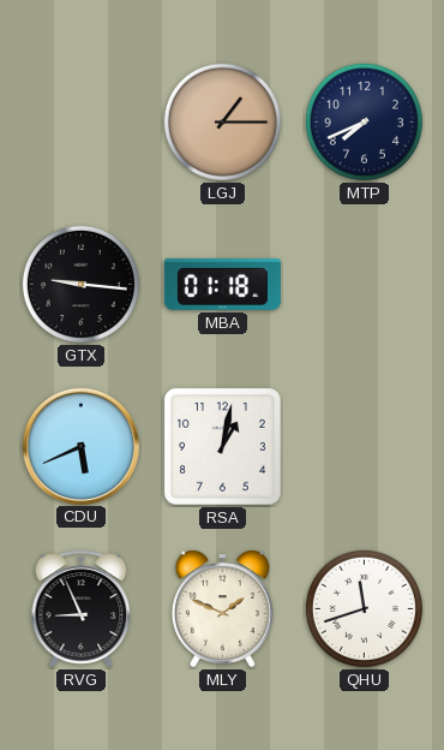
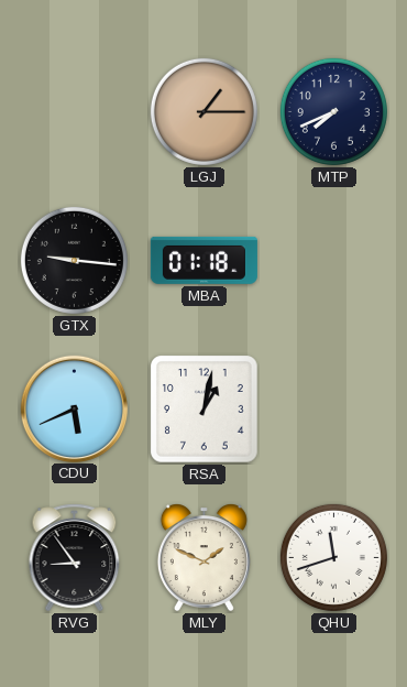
RVG: 8:56 -> 8:54 (75, 558)
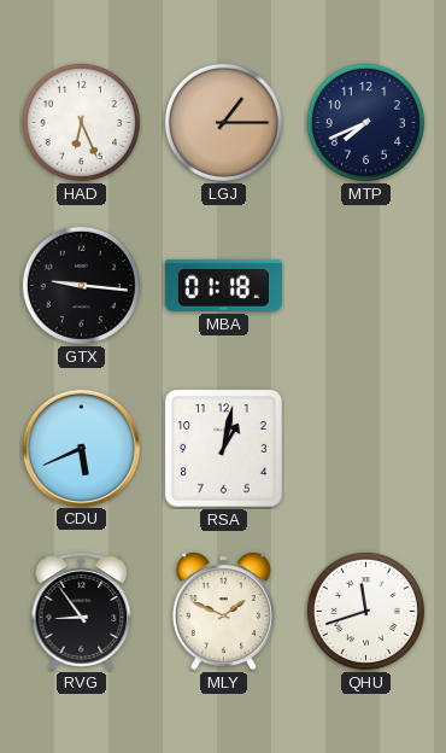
HAD: none -> 6:26 (81, 122)
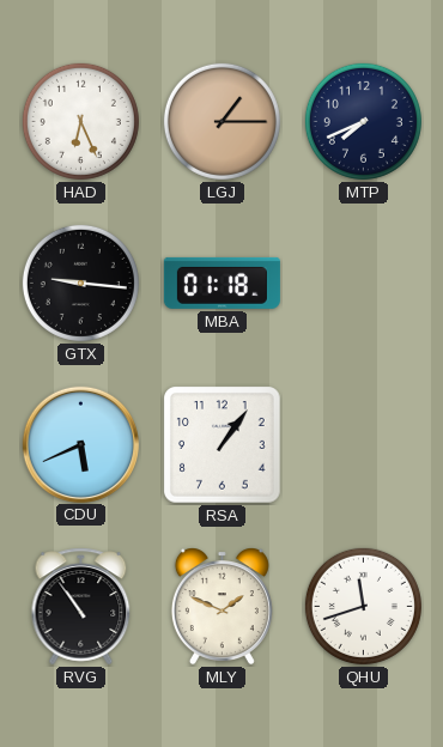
RSA: 1:02 -> 1:06 (223, 445)
RVG: 8:54 -> 10:54 (81, 607)
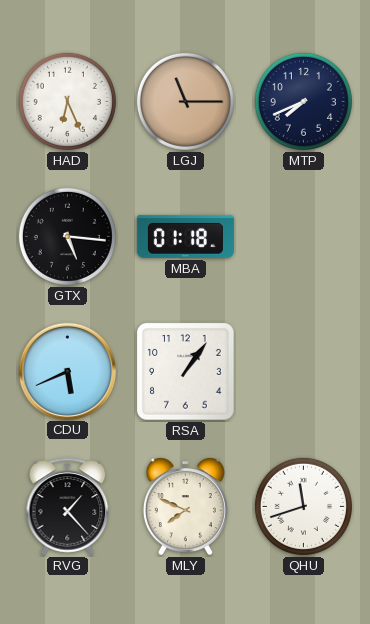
LGJ: 1:15 -> 11:15 (185, 101)
GTX: 9:16 -> 5:16 (67, 236)
RVG: 10:54 -> 1:23 (68, 507)
MLY: 1:49 -> 7:49 (185, 507)
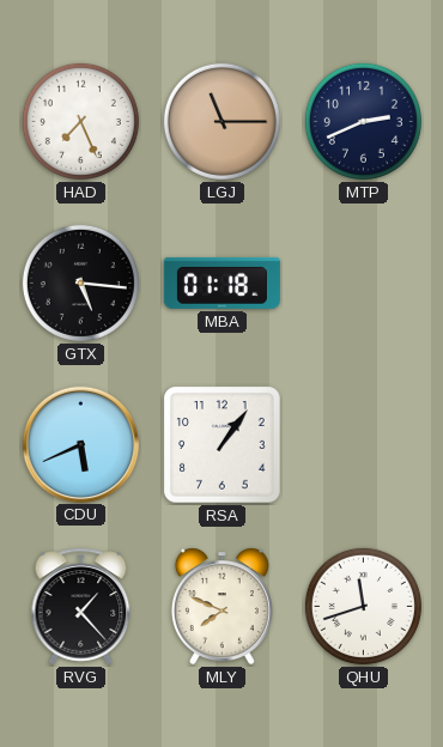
HAD: 6:26 -> 7:26 (80, 121)
MTP: 7:41 -> 2:41 (363, 121)
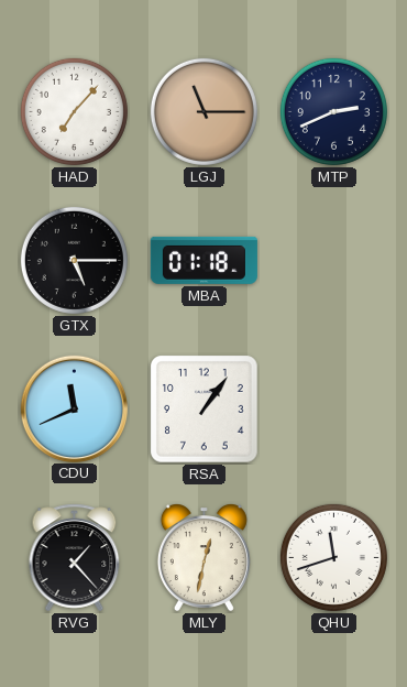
HAD: 7:26 -> 7:07 (74, 111)
GTX: 5:16 -> 5:15 (74, 260)
CDU: 5:41 -> 11:41 (74, 408)
MLY: 7:49 -> 12:32 (204, 558)
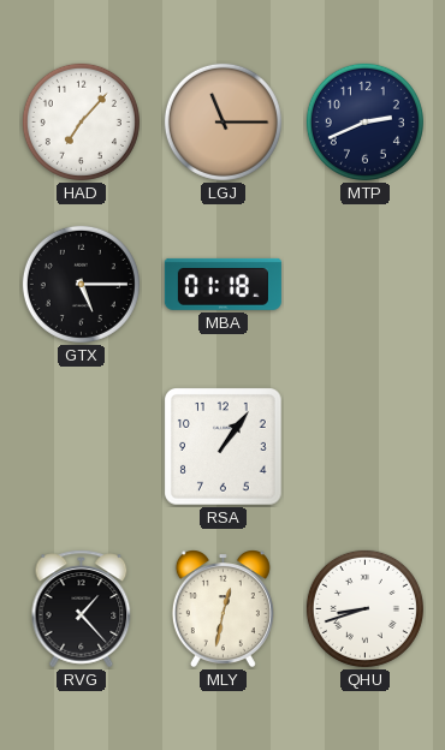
CDU: 11:41 -> none (74, 408)
QHU: 11:42 -> 8:42 (364, 608)
